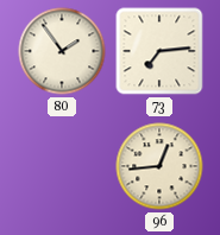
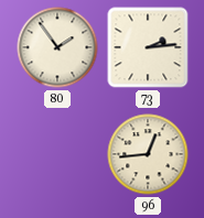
73: 7:14 -> 2:14 (148, 47)
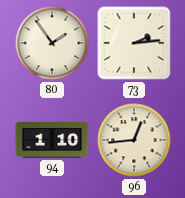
94: none -> 1:10 (52, 140)
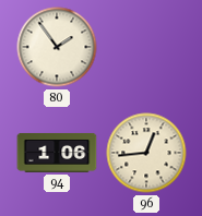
73: 2:14 -> none (134, 43)
94: 1:10 -> 1:06 (57, 153)
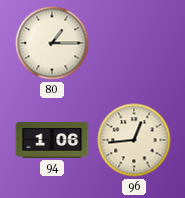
80: 1:54 -> 1:15 (52, 43)
